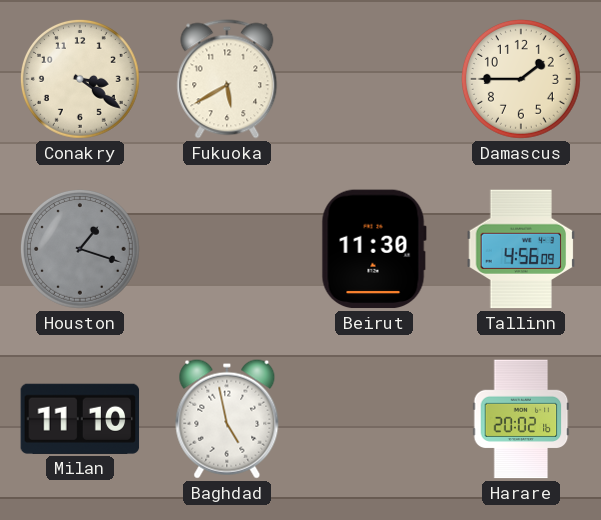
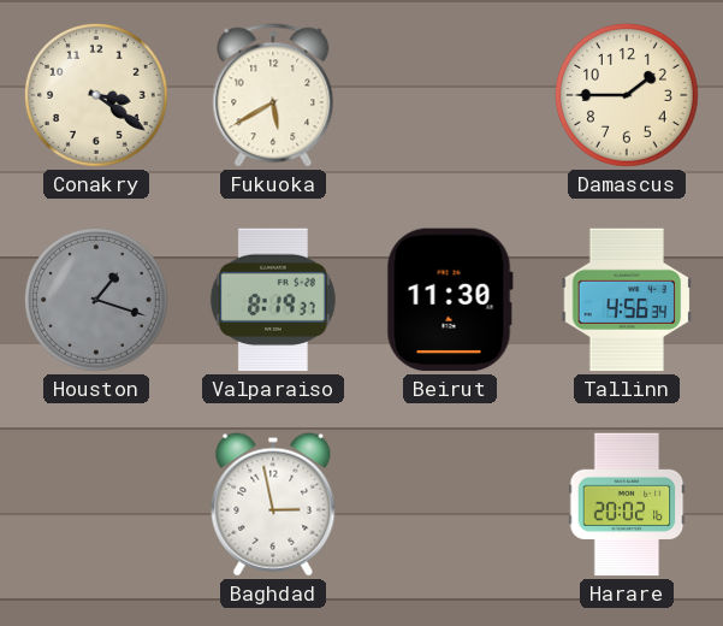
Valparaiso: none -> 8:19 (273, 300)
Tallinn: 4:56:09 -> 4:56:34 (627, 300)
Milan: 11:10 -> none (80, 419)
Baghdad: 4:58 -> 2:58 (273, 504)
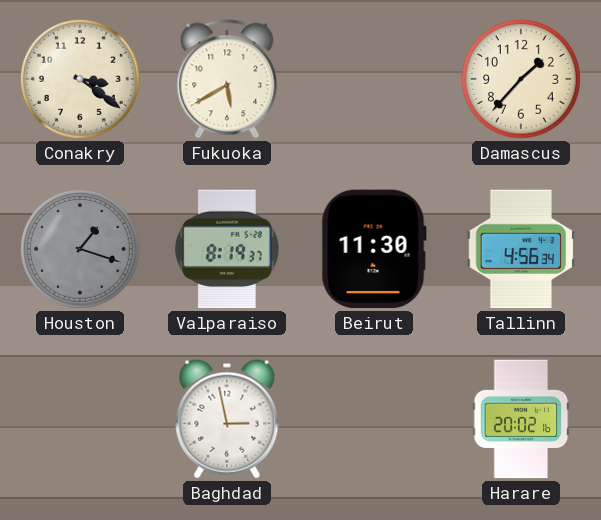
Damascus: 1:45 -> 1:37 (522, 80)
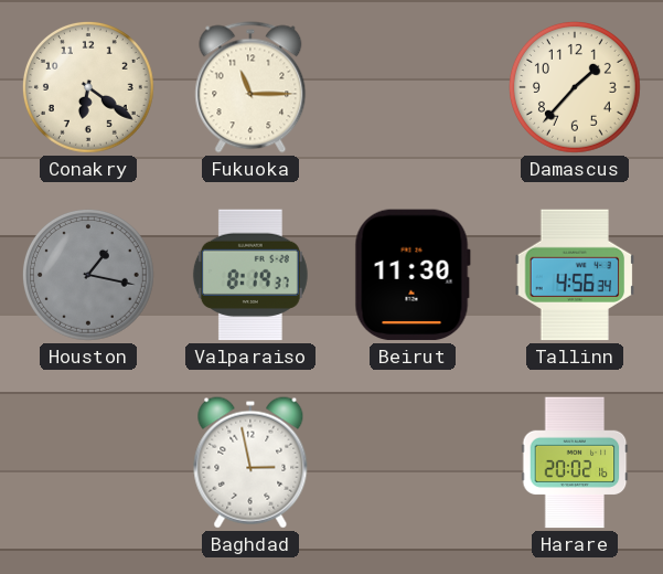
Conakry: 3:21 -> 6:21 (89, 88)
Fukuoka: 5:40 -> 11:15 (250, 87)
Houston: 1:18 -> 1:17 (89, 276)
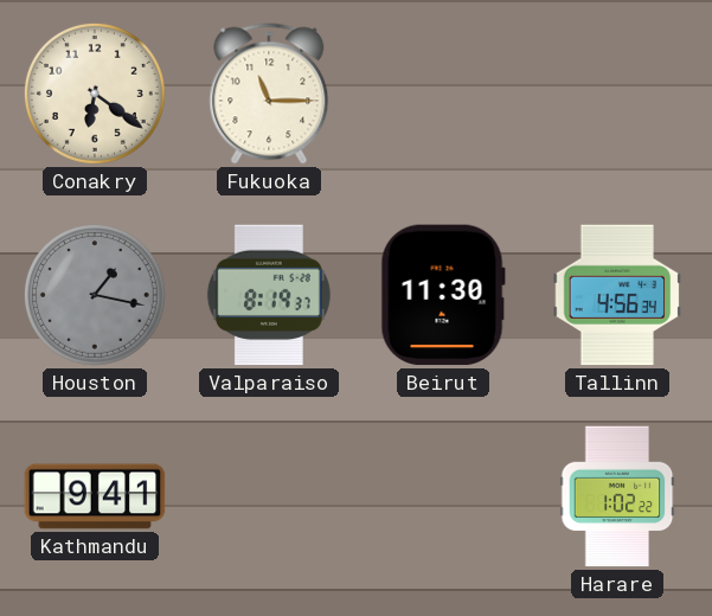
Damascus: 1:37 -> none (576, 88)
Kathmandu: none -> 9:41 (95, 496)
Baghdad: 2:58 -> none (250, 463)
Harare: 20:02 -> 1:02 (617, 496)
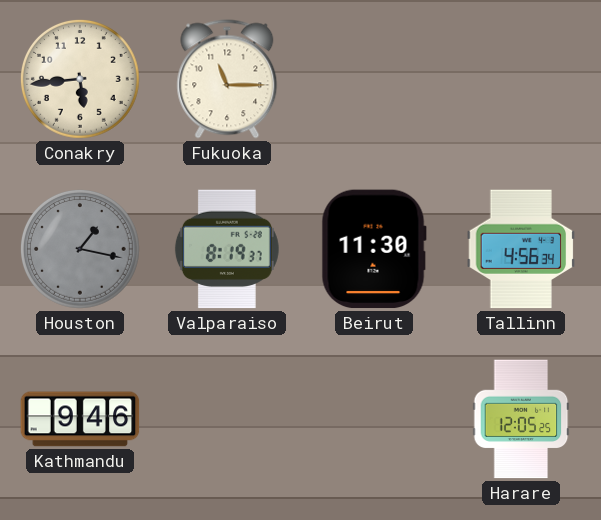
Conakry: 6:21 -> 5:44 (81, 80)
Kathmandu: 9:41 -> 9:46 (80, 419)
Harare: 1:02 -> 12:05 (521, 419)
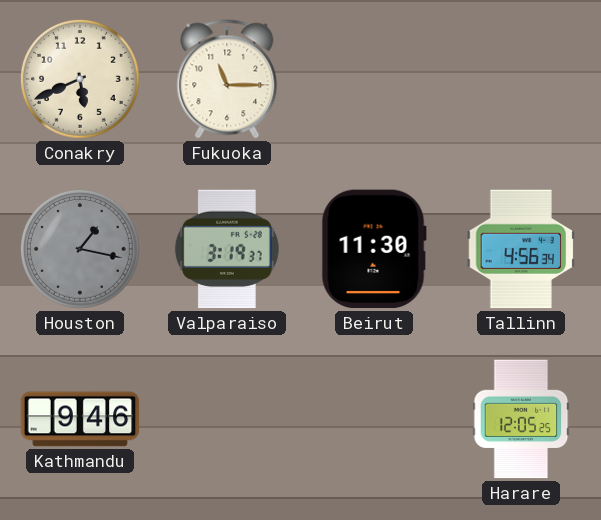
Conakry: 5:44 -> 5:41 (81, 80)
Valparaiso: 8:19 -> 3:19 (227, 249)
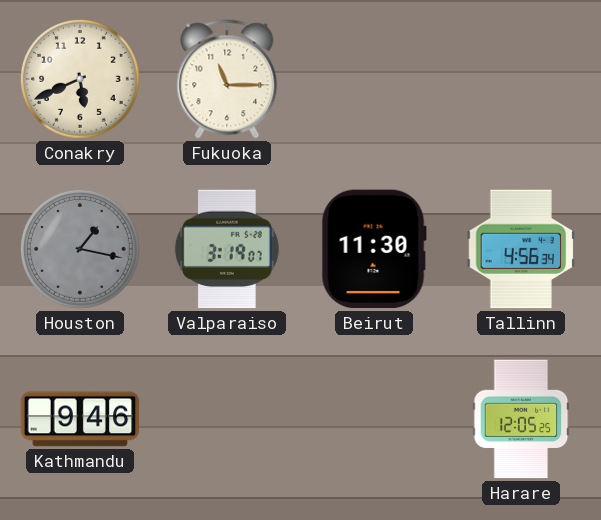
Valparaiso: 3:19:37 -> 3:19:07 (227, 249)
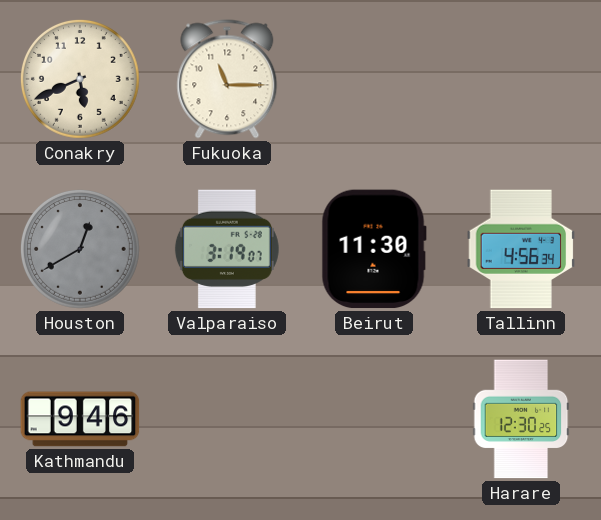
Houston: 1:17 -> 12:40 (81, 250)
Harare: 12:05 -> 12:30 (521, 419)
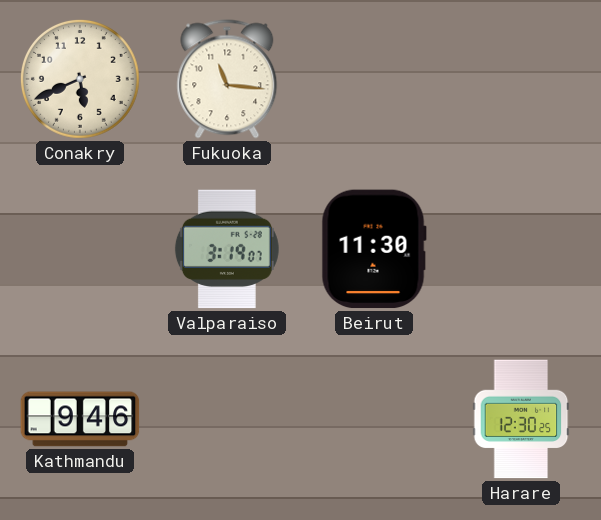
Fukuoka: 11:15 -> 11:16 (227, 79)
Houston: 12:40 -> none (81, 250)
Tallinn: 4:56 -> none (521, 249)
